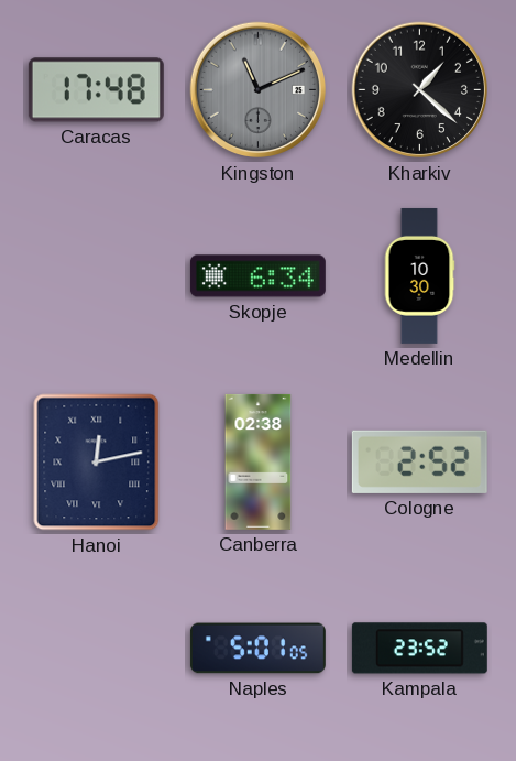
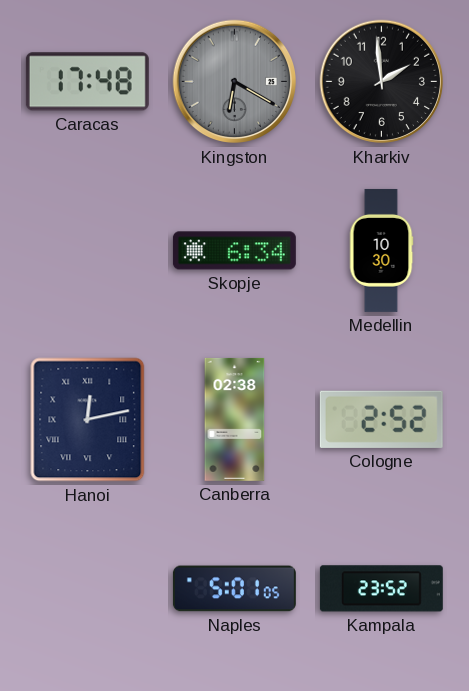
Kingston: 11:11 -> 6:20 (235, 82)
Kharkiv: 1:22 -> 1:59 (382, 82)
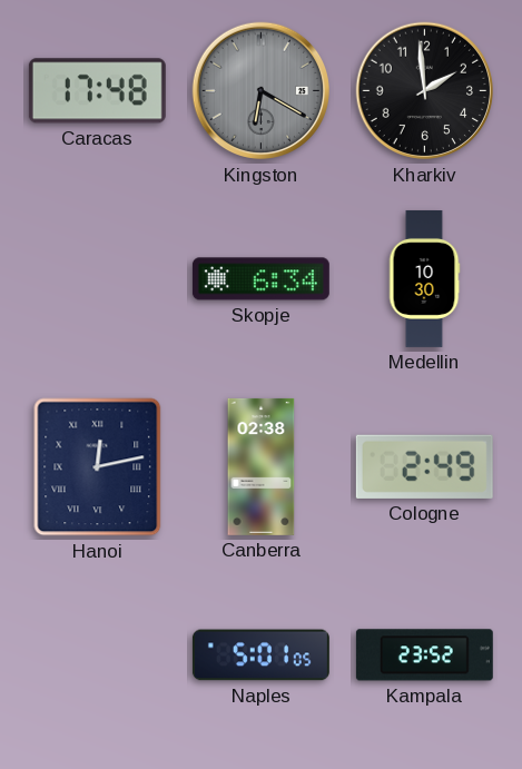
Cologne: 2:52 -> 2:49 (424, 466)
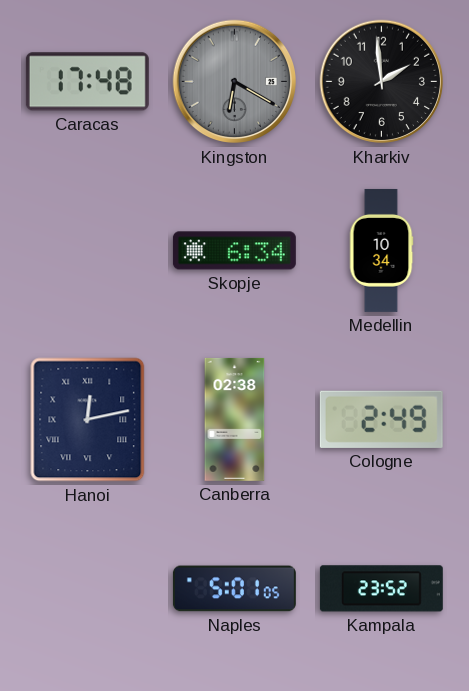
Medellin: 10:30 -> 10:34 (381, 250)
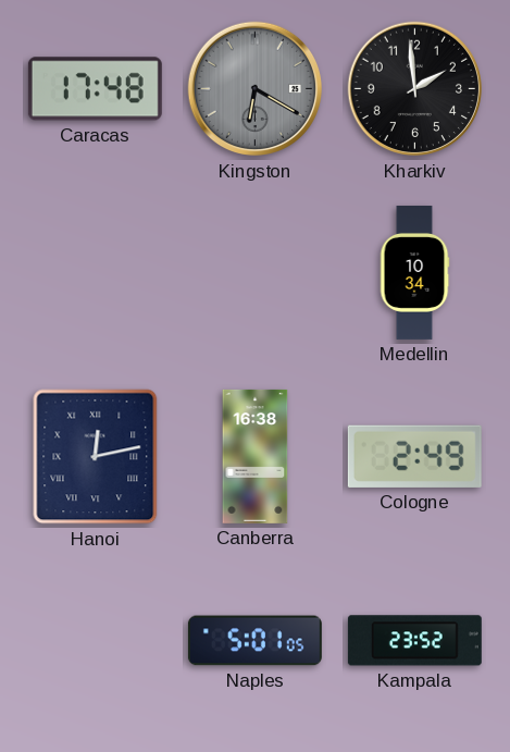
Skopje: 6:34 -> none (234, 251)
Canberra: 02:38 -> 16:38 (256, 456)
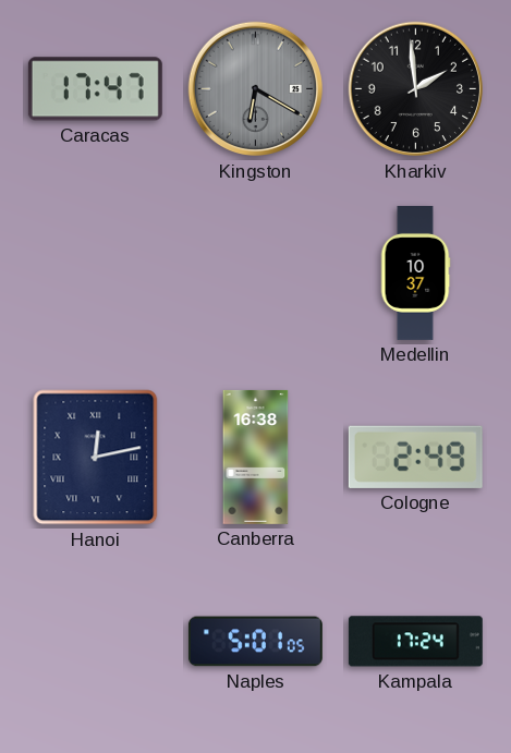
Caracas: 17:48 -> 17:47 (95, 89)
Medellin: 10:34 -> 10:37 (415, 272)
Kampala: 23:52 -> 17:24 (415, 642)
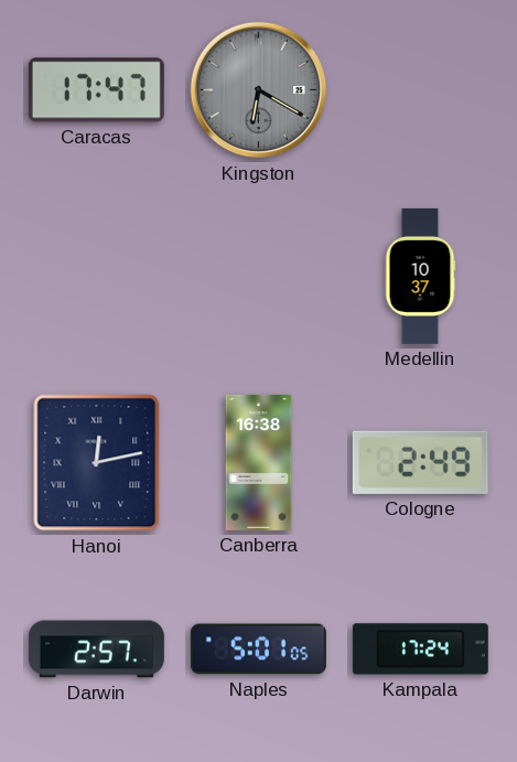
Kharkiv: 1:59 -> none (416, 89)
Darwin: none -> 2:57 (96, 650)
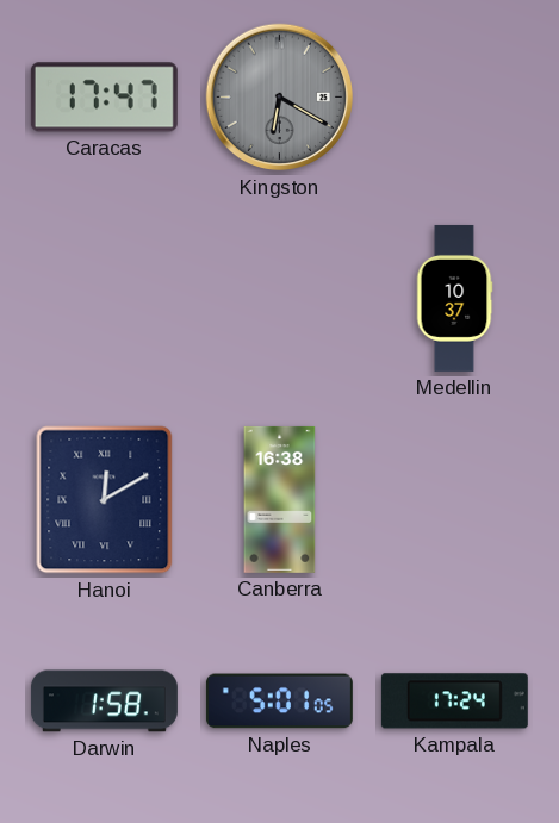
Hanoi: 12:13 -> 12:10 (105, 500)
Cologne: 2:49 -> none (420, 462)
Darwin: 2:57 -> 1:58 (104, 702)
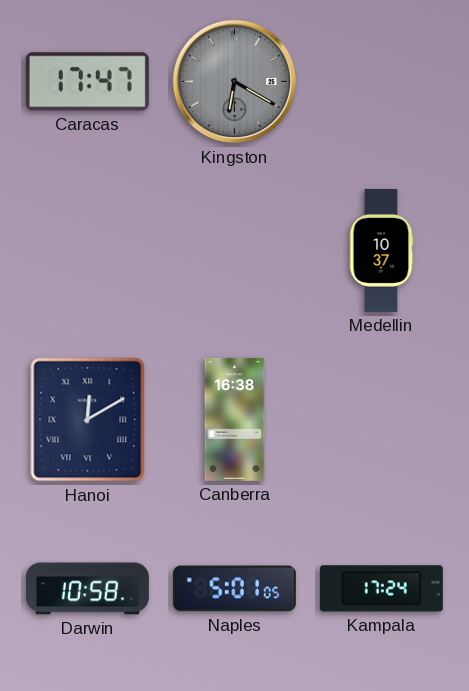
Darwin: 1:58 -> 10:58 (87, 589)
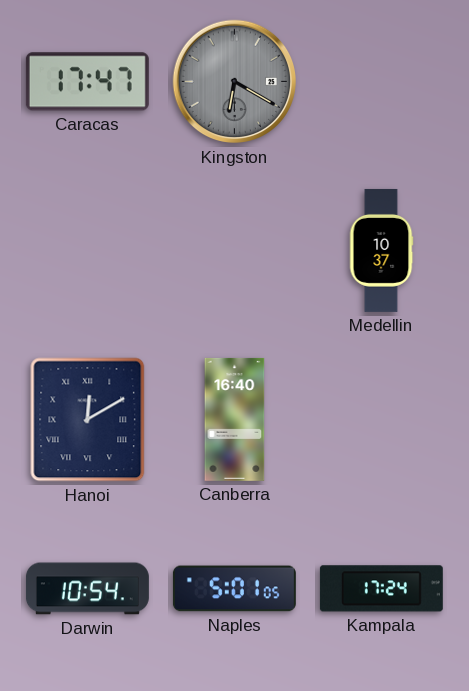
Canberra: 16:38 -> 16:40 (235, 419)
Darwin: 10:58 -> 10:54 (87, 589)
